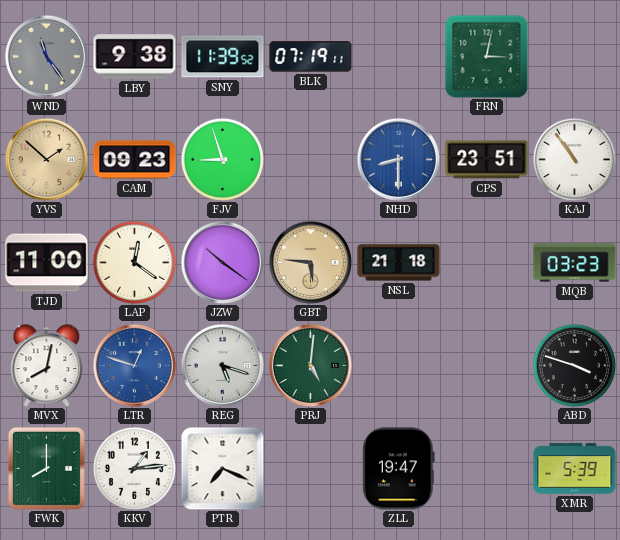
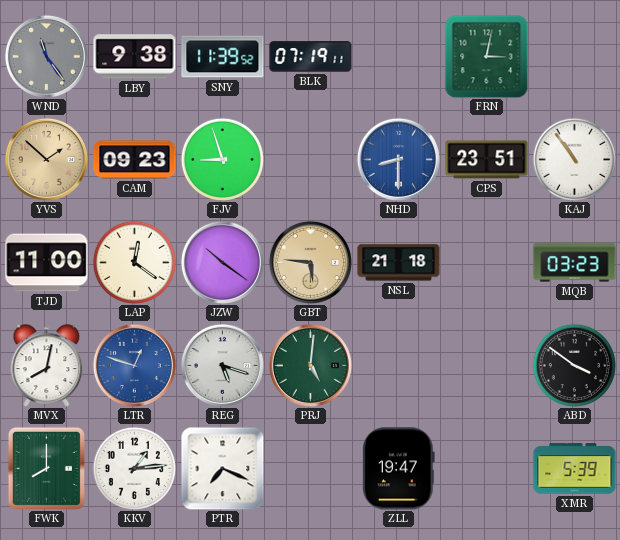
ABD: 3:48 -> 3:51 (574, 365)
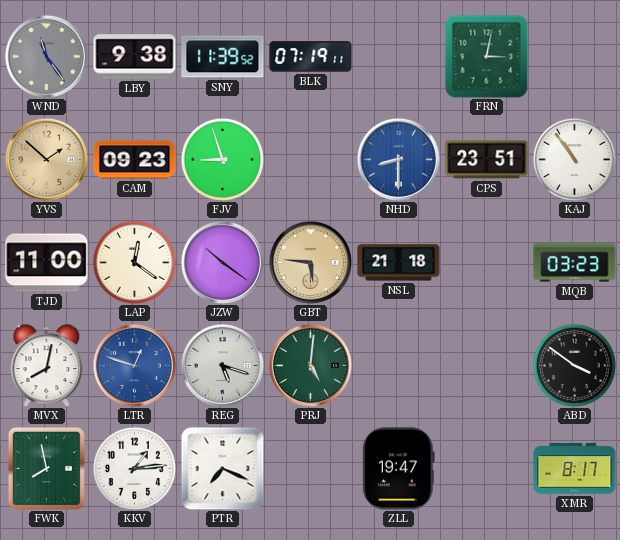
FWK: 8:00 -> 7:58 (46, 468)
XMR: 5:39 -> 8:17 (575, 469)
